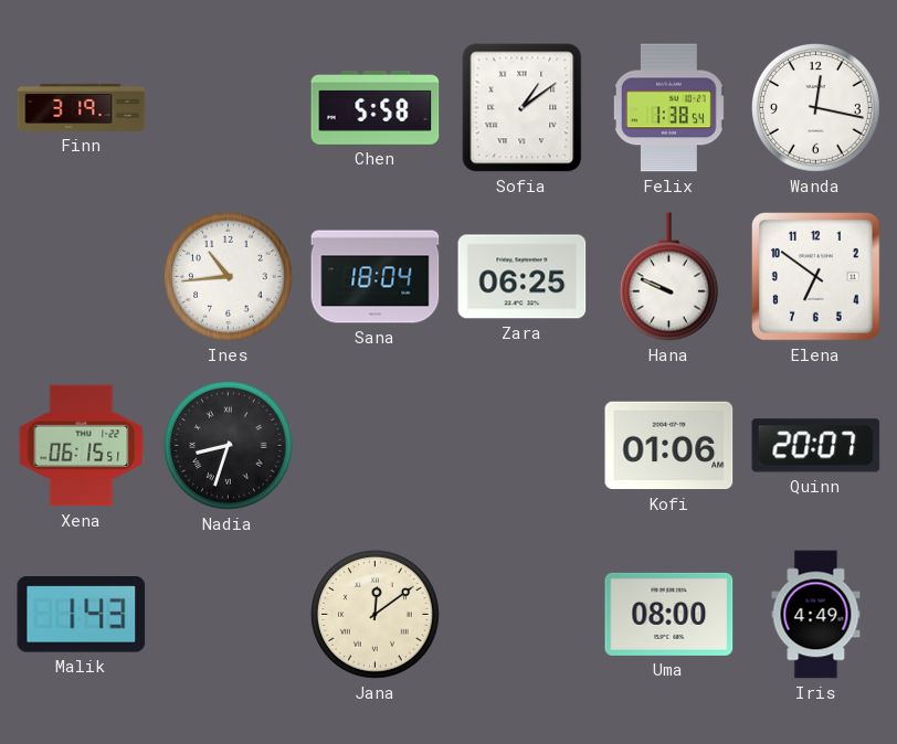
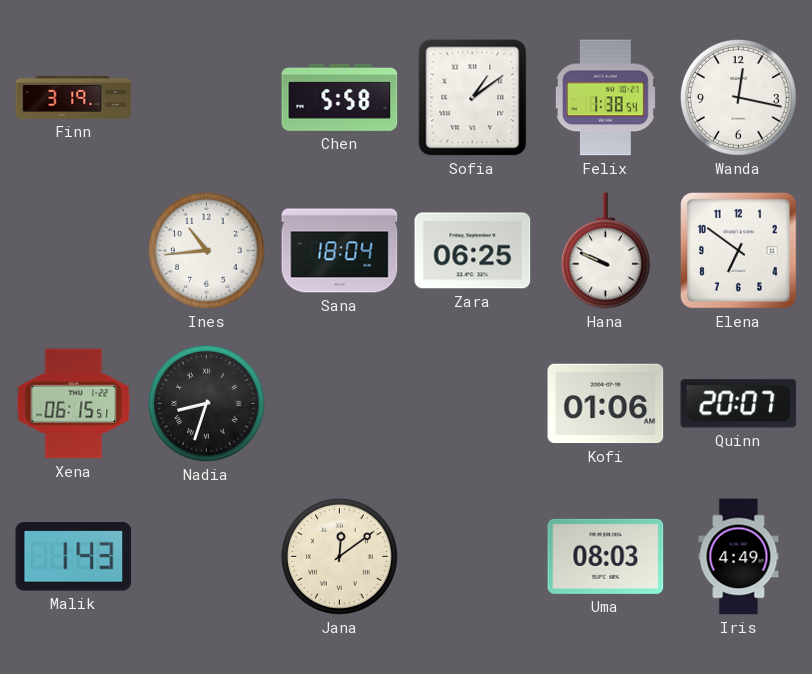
Uma: 08:00 -> 08:03 (606, 556)
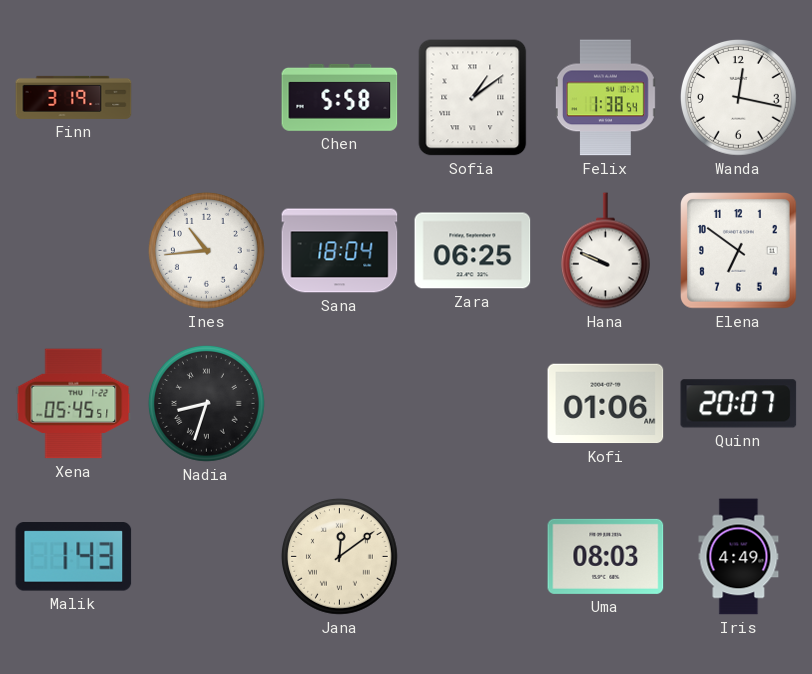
Xena: 06:15 -> 05:45 (74, 404)
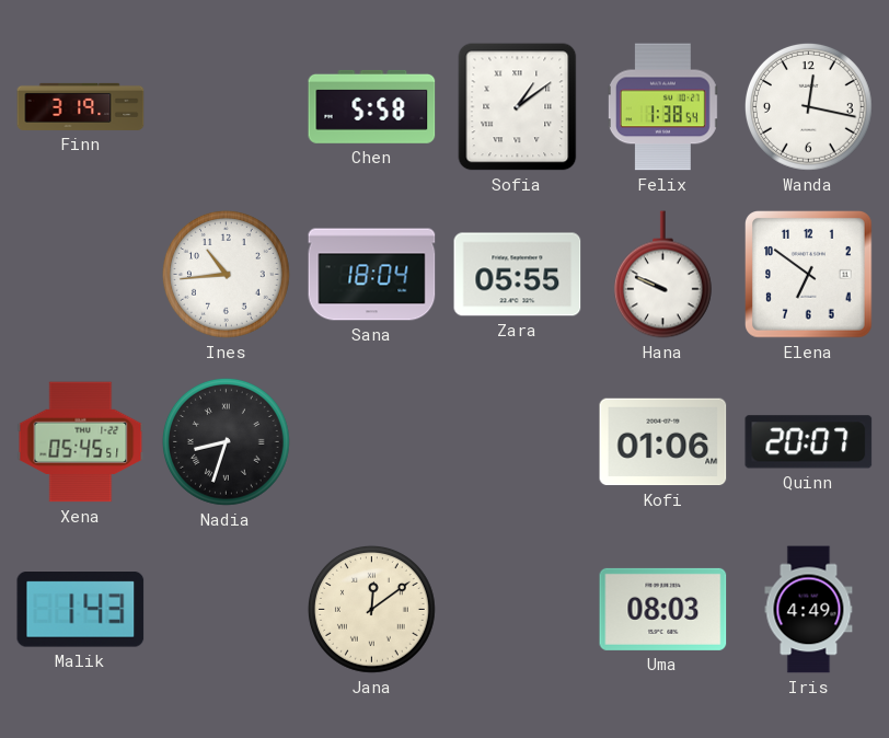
Zara: 06:25 -> 05:55 (518, 275)
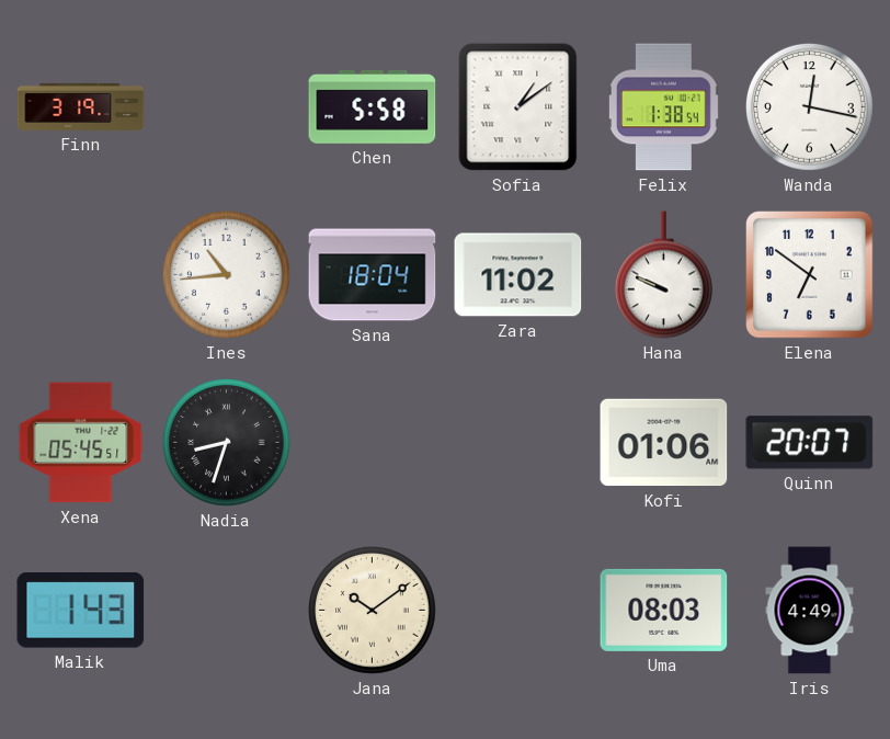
Zara: 05:55 -> 11:02 (518, 275)
Jana: 12:09 -> 10:09 (373, 611)
